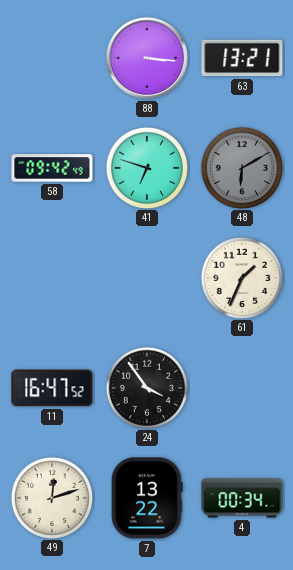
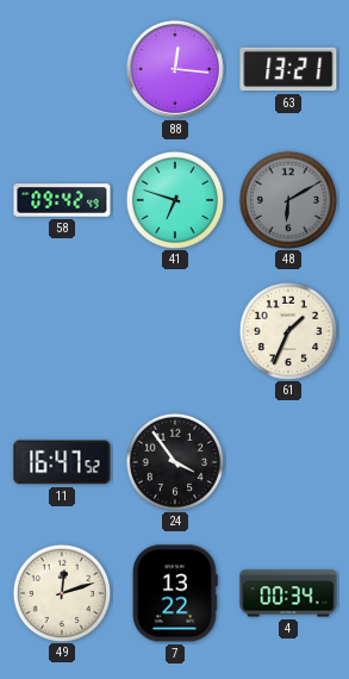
88: 3:16 -> 12:16 (175, 69)
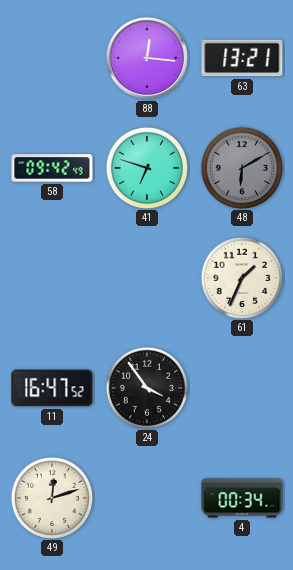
7: 13:22 -> none (175, 593)
